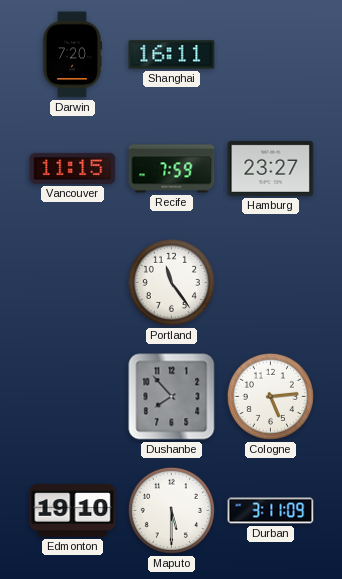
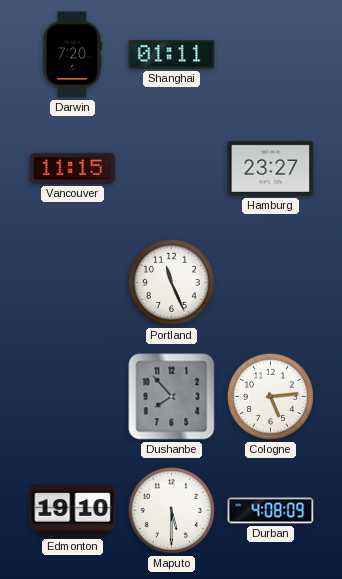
Shanghai: 16:11 -> 01:11 (172, 55)
Recife: 7:59 -> none (172, 169)
Portland: 11:24 -> 11:26 (171, 282)
Durban: 3:11 -> 4:08 (271, 511)
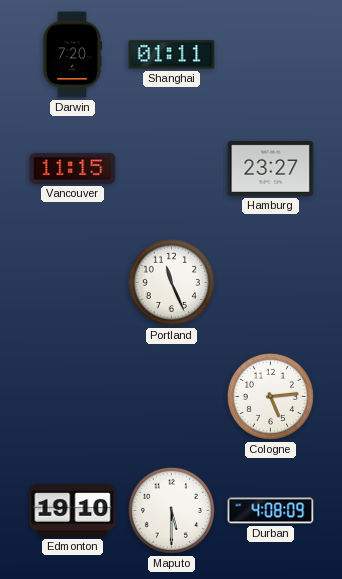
Dushanbe: 7:53 -> none (172, 397)
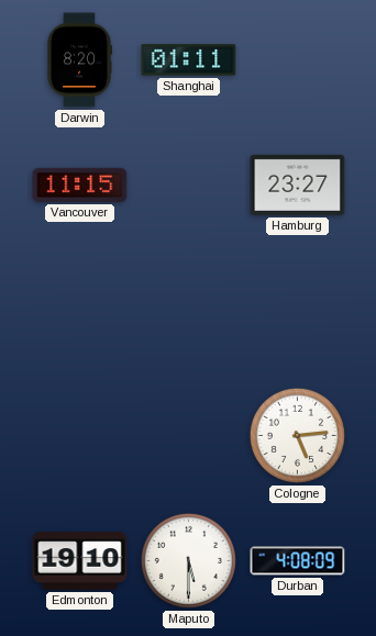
Darwin: 7:20 -> 8:20 (78, 60)
Portland: 11:26 -> none (171, 282)
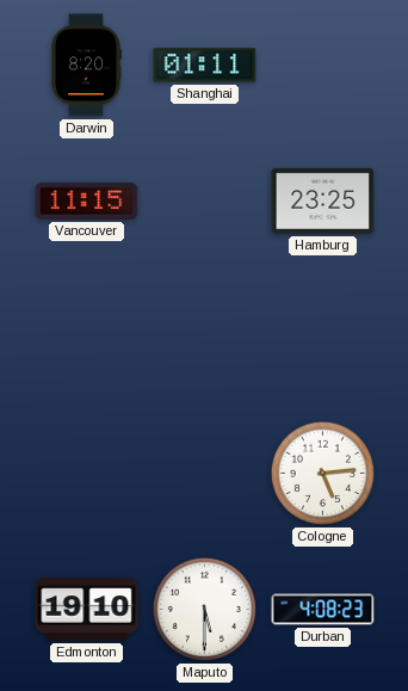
Hamburg: 23:27 -> 23:25 (323, 200)
Durban: 4:08:09 -> 4:08:23 (323, 610)
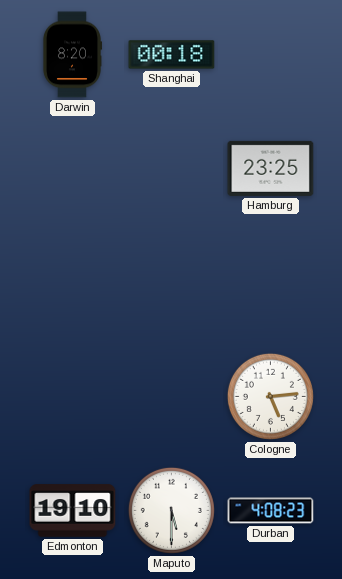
Shanghai: 01:11 -> 00:18 (172, 55)
Vancouver: 11:15 -> none (87, 200)
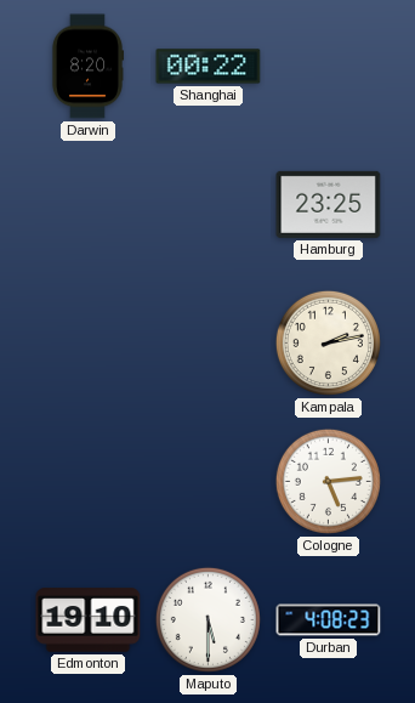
Shanghai: 00:18 -> 00:22 (209, 67)
Kampala: none -> 2:13 (328, 342)
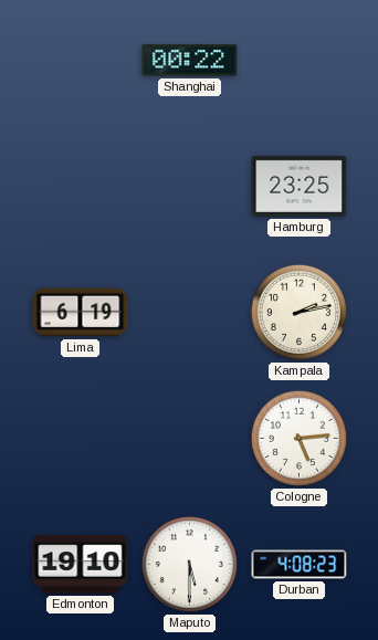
Darwin: 8:20 -> none (86, 67)
Lima: none -> 6:19 (81, 313)
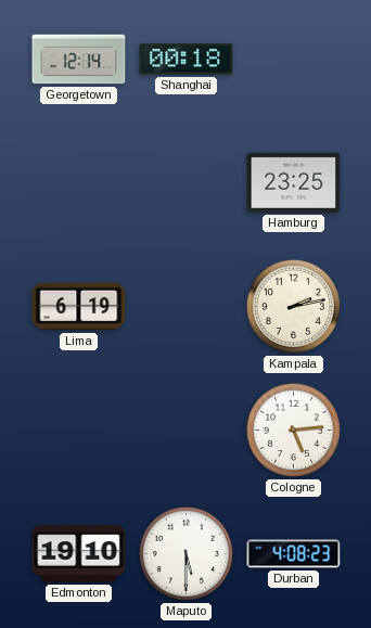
Georgetown: none -> 12:14 (79, 60)
Shanghai: 00:22 -> 00:18 (187, 60)
